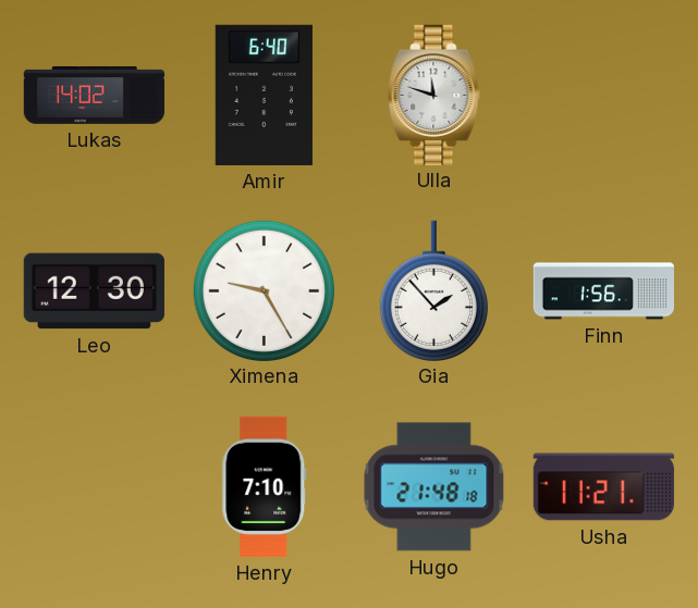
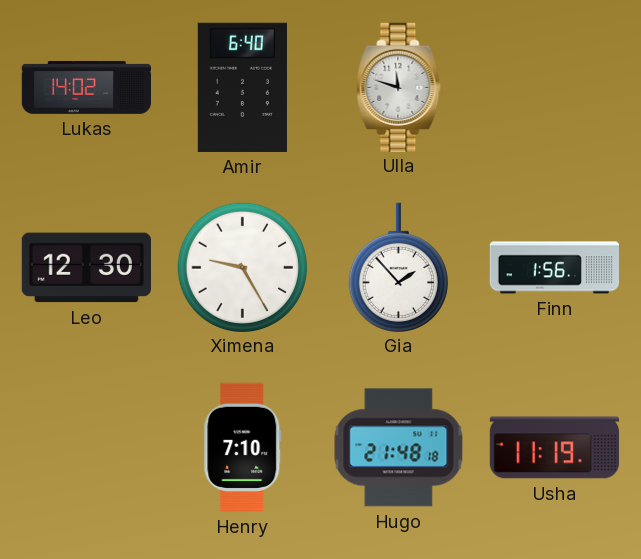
Usha: 11:21 -> 11:19 (554, 448)
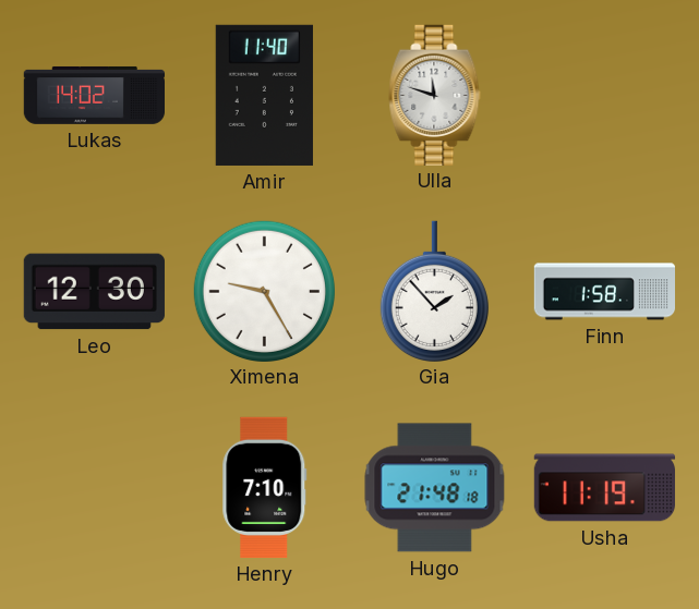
Amir: 6:40 -> 11:40 (264, 95)
Finn: 1:56 -> 1:58 (604, 292)
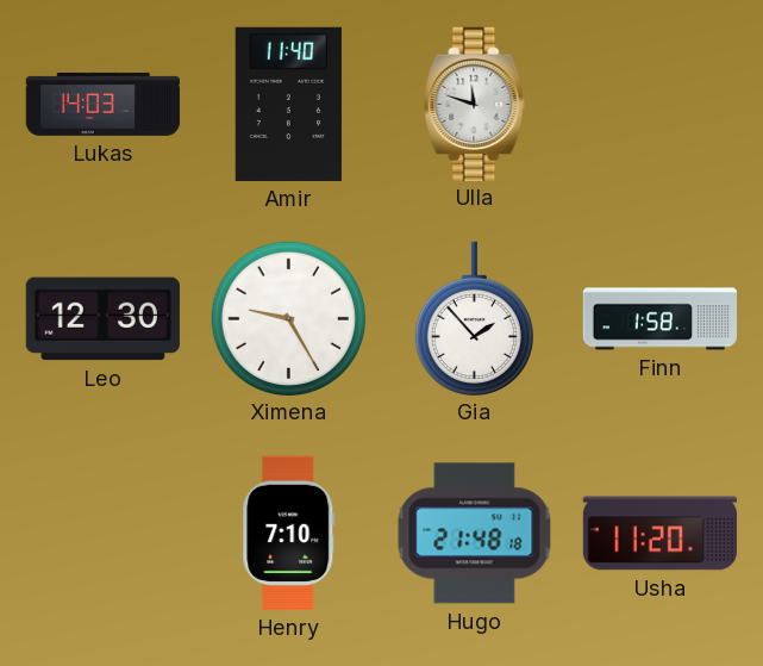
Lukas: 14:02 -> 14:03 (102, 104)
Usha: 11:19 -> 11:20 (659, 534)
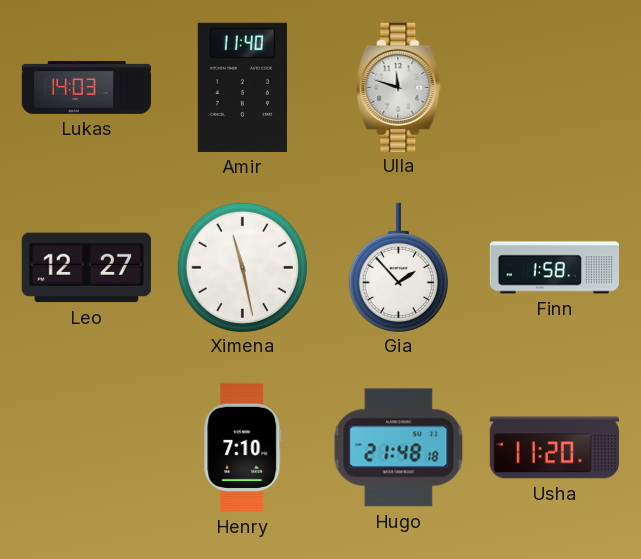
Leo: 12:30 -> 12:27 (86, 268)
Ximena: 9:25 -> 11:28 (242, 267)
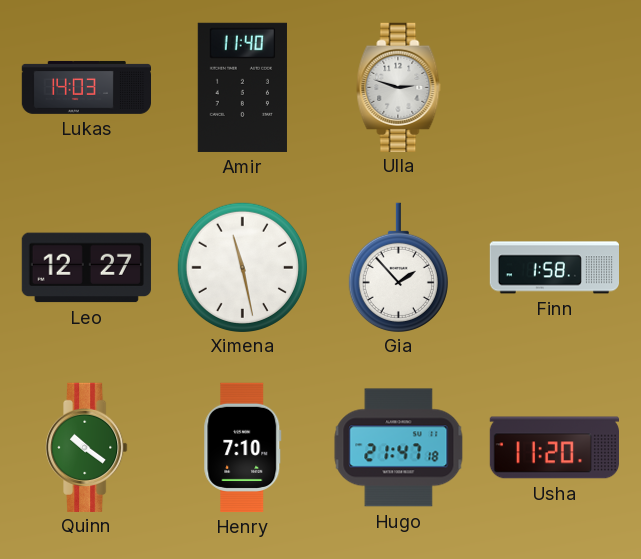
Ulla: 11:48 -> 2:48 (399, 87)
Quinn: none -> 10:21 (87, 447)
Hugo: 21:48 -> 21:47 (399, 448)
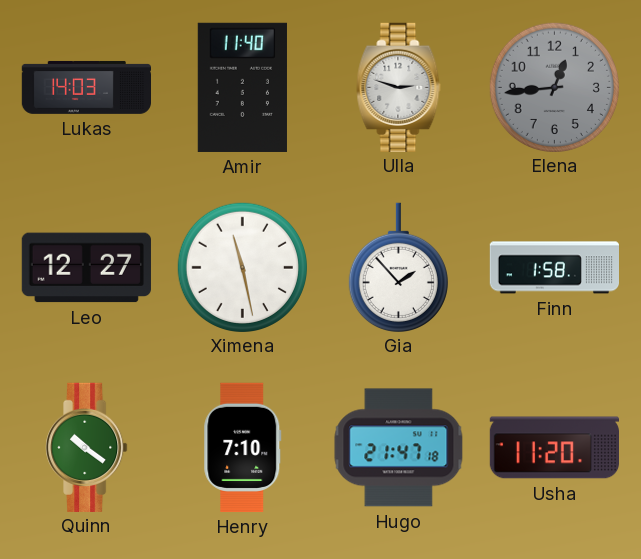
Elena: none -> 12:44 (554, 87)
